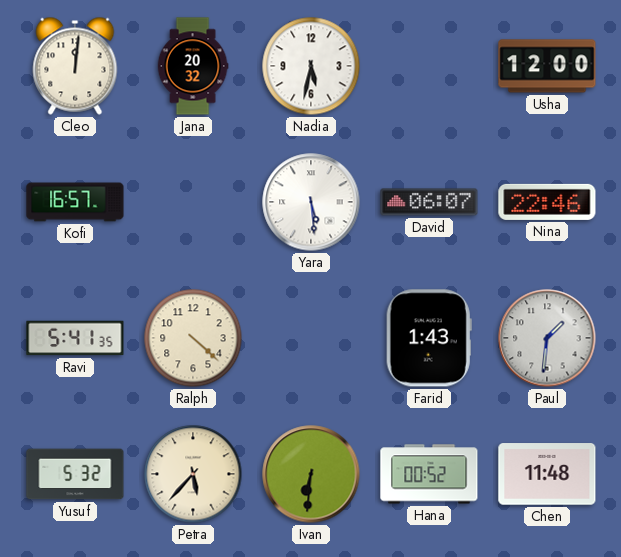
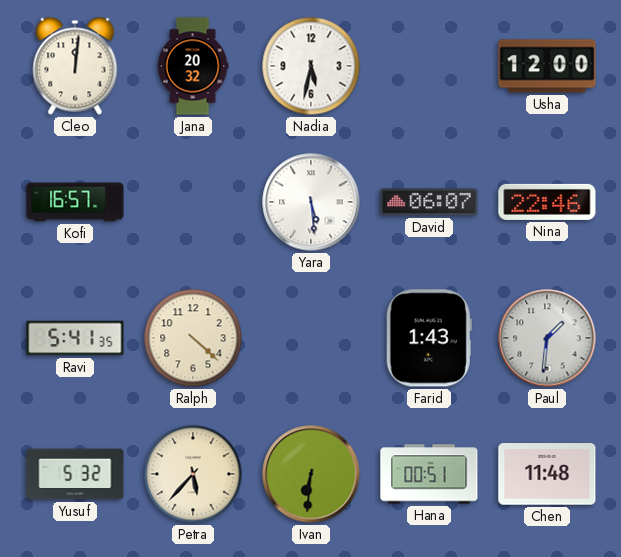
Hana: 00:52 -> 00:51 (429, 474)
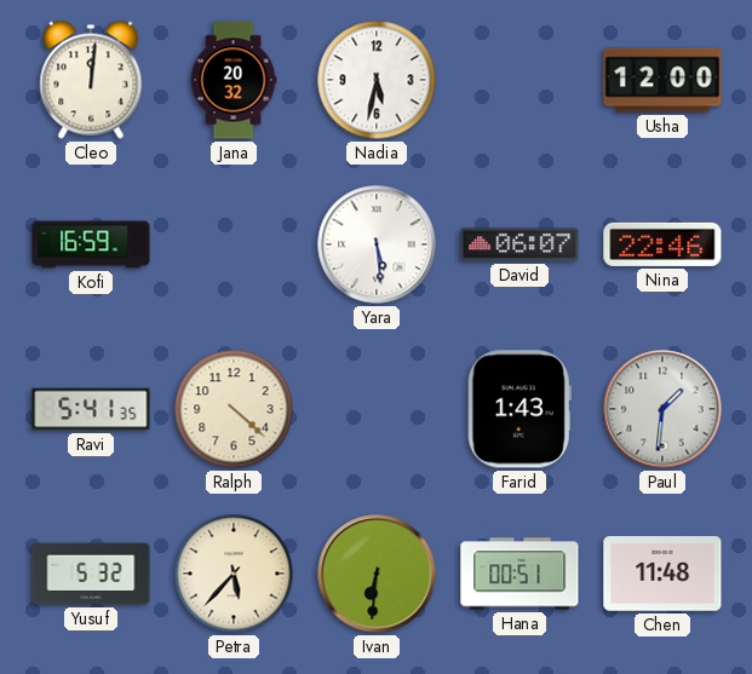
Kofi: 16:57 -> 16:59 (91, 244)
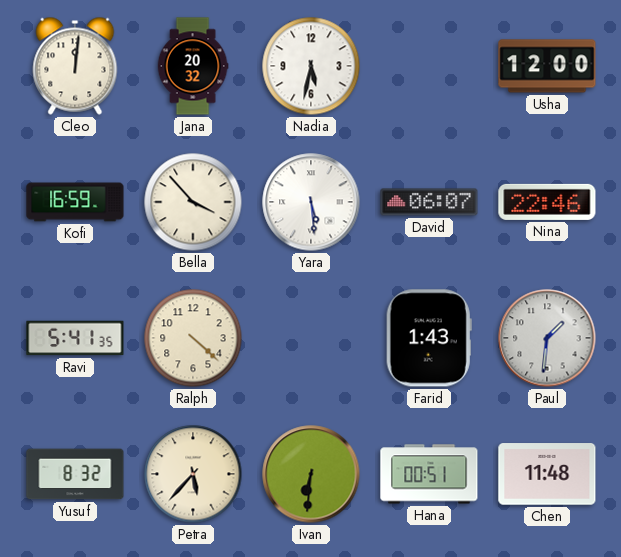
Bella: none -> 3:53 (193, 202)
Yusuf: 5:32 -> 8:32 (75, 474)
